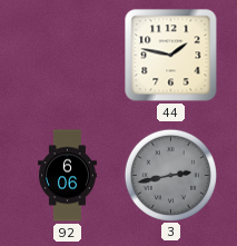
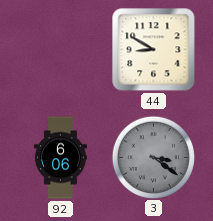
44: 1:47 -> 8:50 (154, 50)
3: 2:43 -> 3:21 (153, 157)
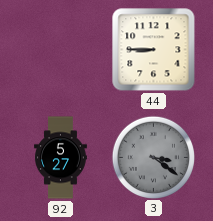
44: 8:50 -> 8:45 (154, 50)
92: 6:06 -> 5:27 (61, 158)
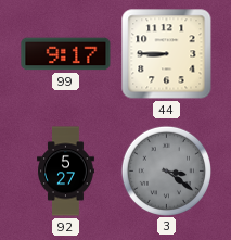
99: none -> 9:17 (66, 54)
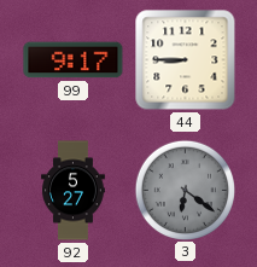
3: 3:21 -> 6:21 (185, 190)
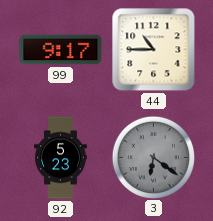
44: 8:45 -> 10:45 (154, 50)
92: 5:27 -> 5:23 (61, 158)
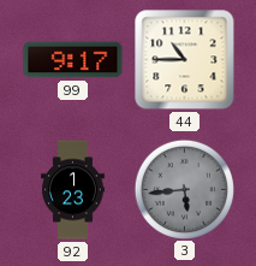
92: 5:23 -> 1:23 (73, 190)
3: 6:21 -> 5:44 (184, 189)
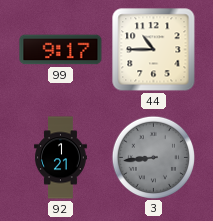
92: 1:23 -> 1:21 (61, 158)
3: 5:44 -> 8:44 (153, 157)
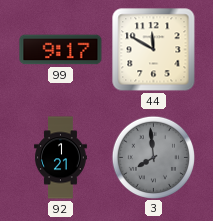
44: 10:45 -> 11:50 (154, 50)
3: 8:44 -> 7:59 (153, 157)
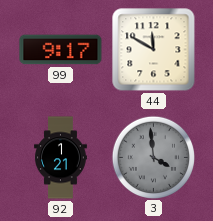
3: 7:59 -> 3:59 (153, 157)
